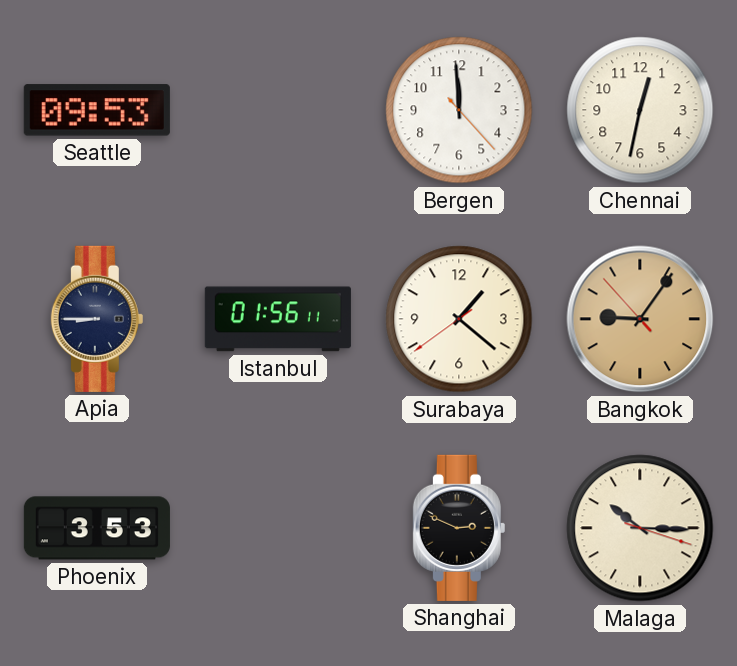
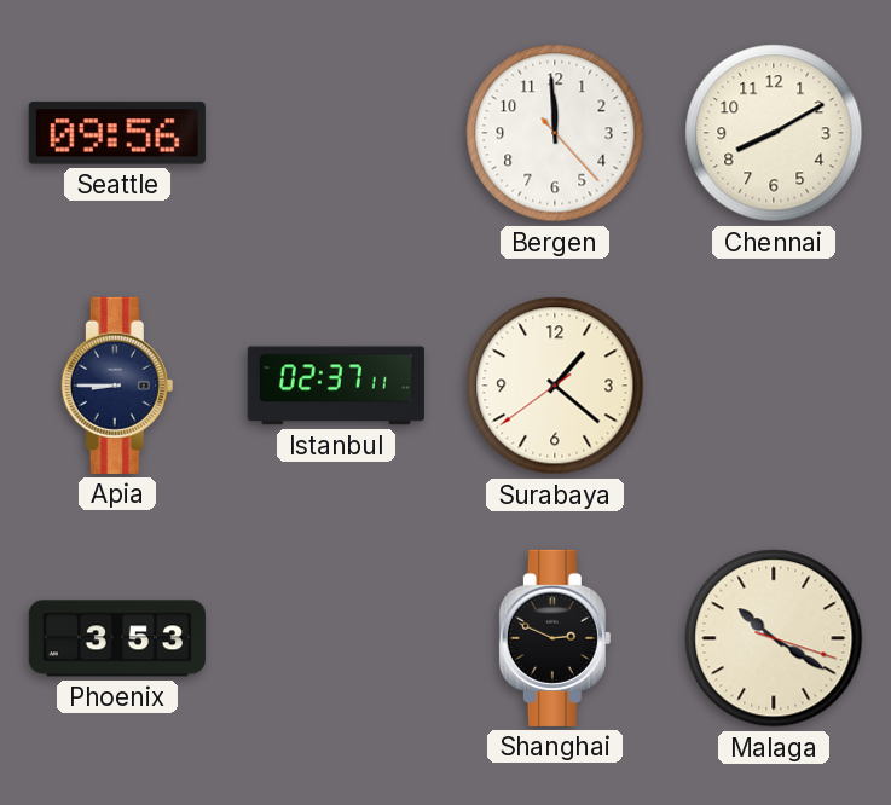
Seattle: 09:53 -> 09:56 (117, 133)
Chennai: 12:32 -> 8:10 (774, 133)
Istanbul: 01:56 -> 02:37 (336, 386)
Bangkok: 9:05 -> none (640, 319)
Malaga: 10:15 -> 10:20 (774, 638)
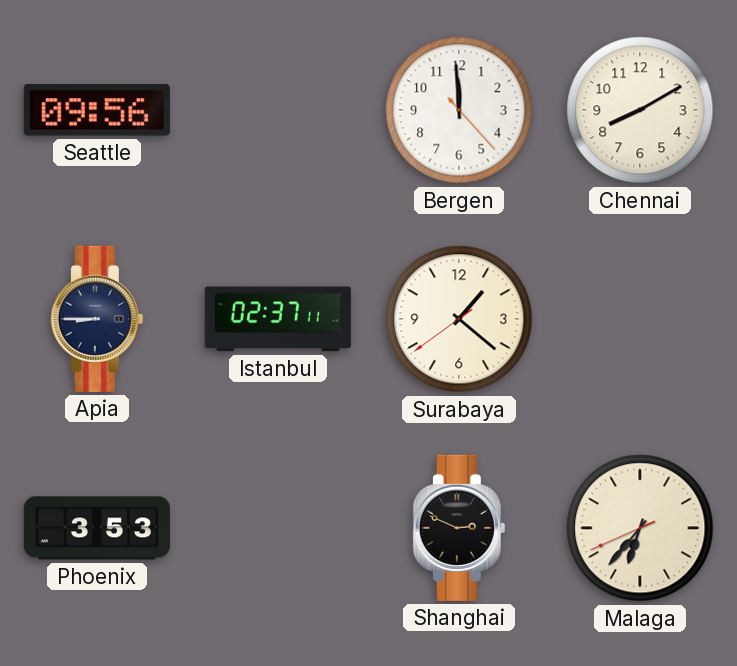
Malaga: 10:20 -> 6:36 (640, 528)
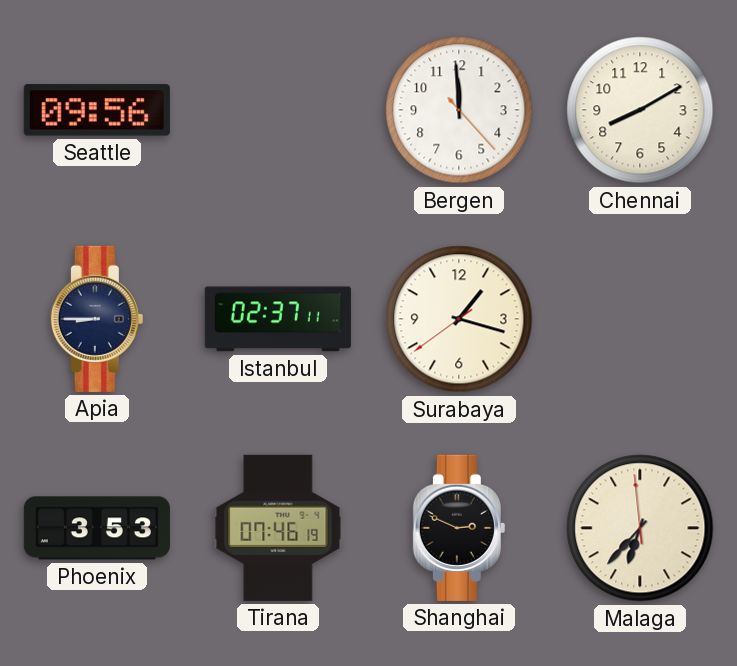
Surabaya: 1:21 -> 1:17 (459, 319)
Tirana: none -> 07:46 (278, 528)
Malaga: 6:36:41 -> 6:36:59 (640, 528)
